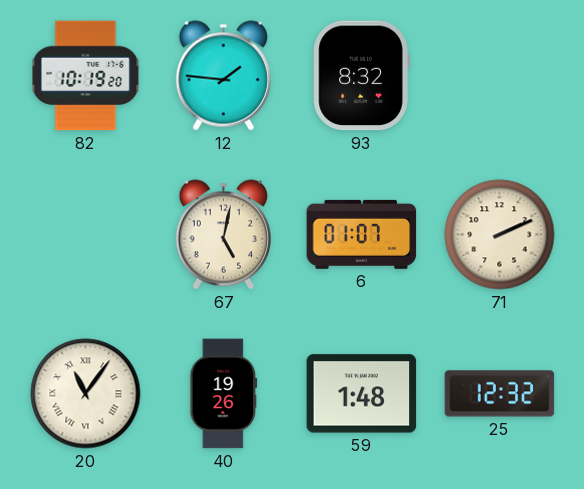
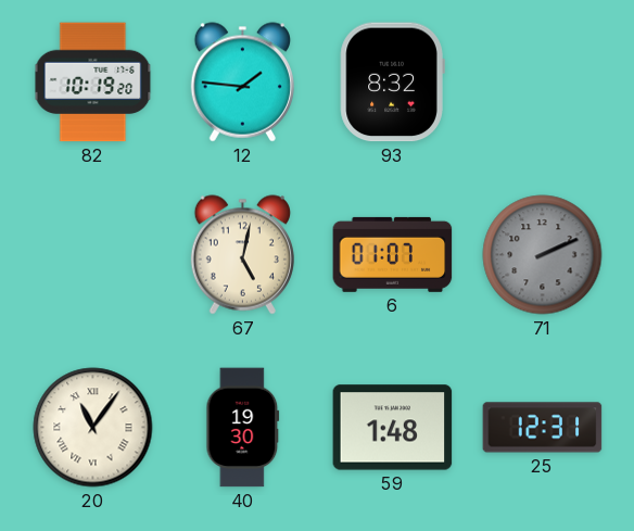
71 dial: cream -> grey (543, 255)
40: 19:26 -> 19:30 (243, 428)
25: 12:32 -> 12:31 (543, 428)
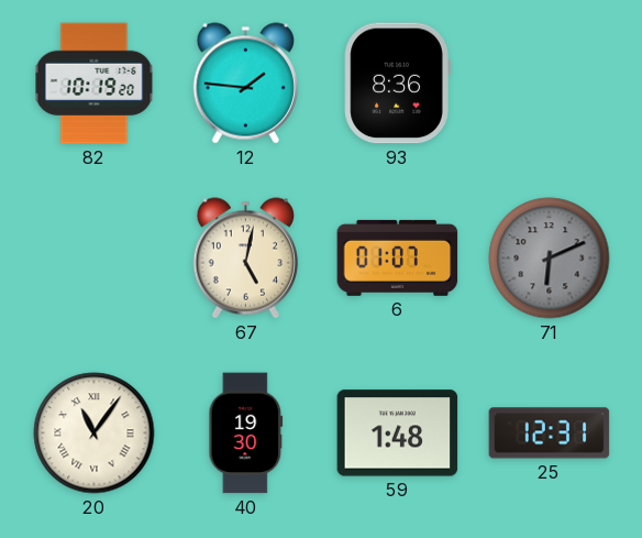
93: 8:32 -> 8:36 (397, 84)
71: 2:11 -> 6:11 (550, 259)
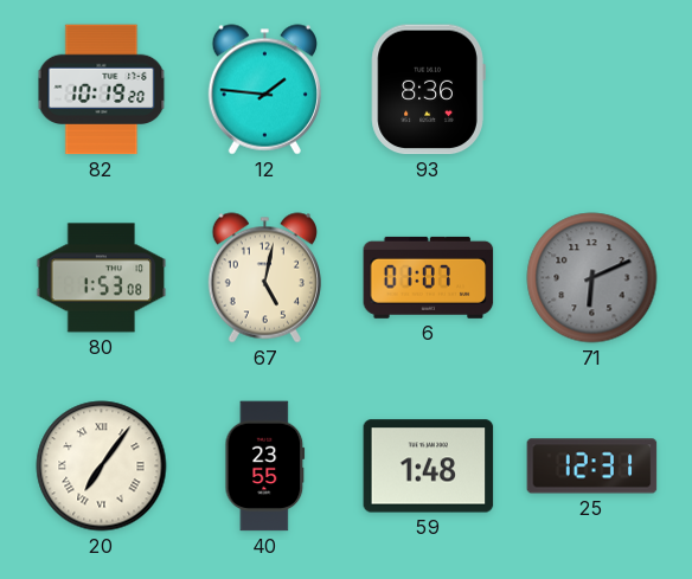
80: none -> 1:53 (102, 278)
20: 11:06 -> 7:06 (102, 467)
40: 19:30 -> 23:55 (265, 467)
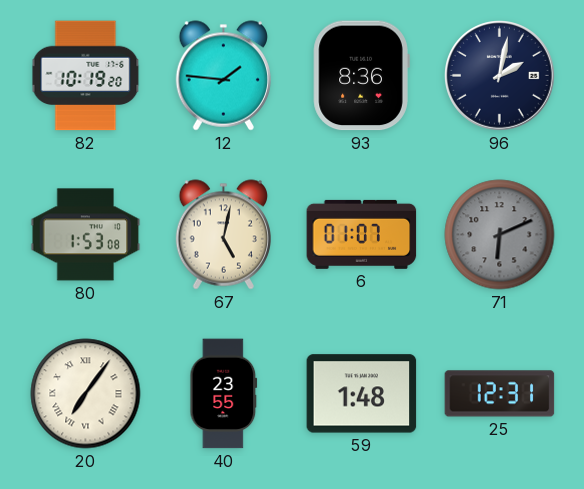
96: none -> 2:02 (500, 76)
